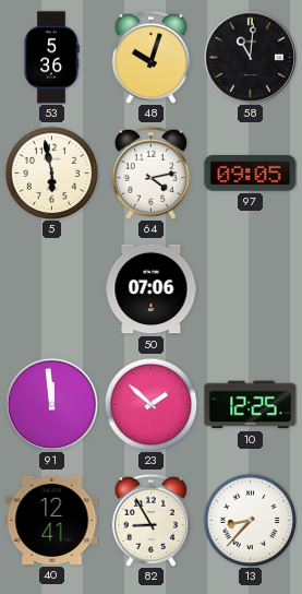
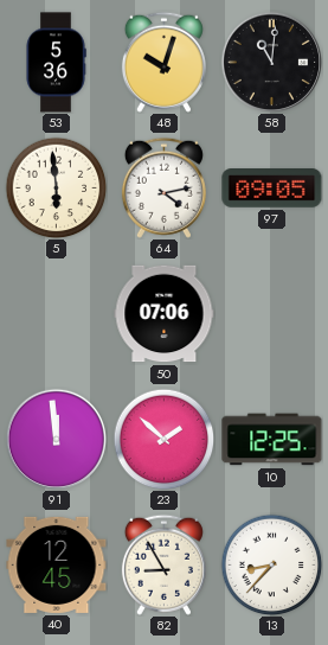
5: 5:58 -> 5:59 (56, 187)
40: 12:41 -> 12:45 (57, 564)
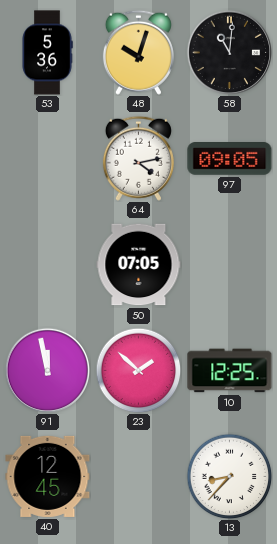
5: 5:59 -> none (56, 187)
50: 07:06 -> 07:05 (139, 265)
91: 11:59 -> 11:58 (47, 370)
82: 8:55 -> none (163, 564)
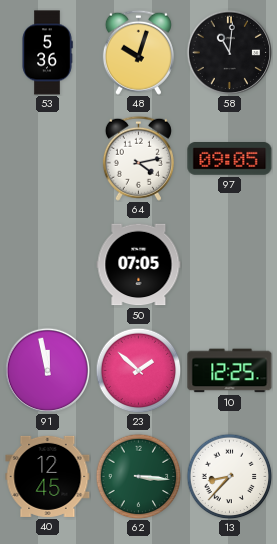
62: none -> 3:16 (138, 476)
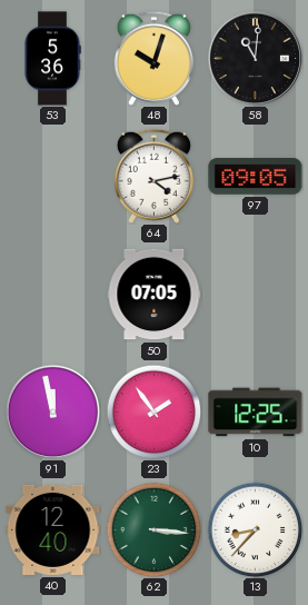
23: 1:52 -> 1:54 (153, 411)
40: 12:45 -> 12:40 (53, 529)
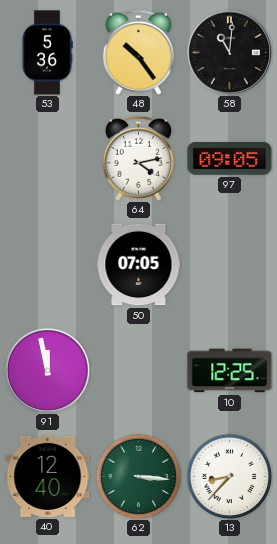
48: 10:03 -> 10:24 (138, 52)
23: 1:54 -> none (153, 411)
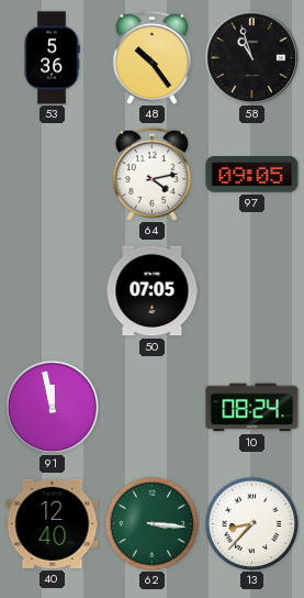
58: 11:01 -> 10:57 (251, 57)
10: 12:25 -> 08:24 (252, 408)
